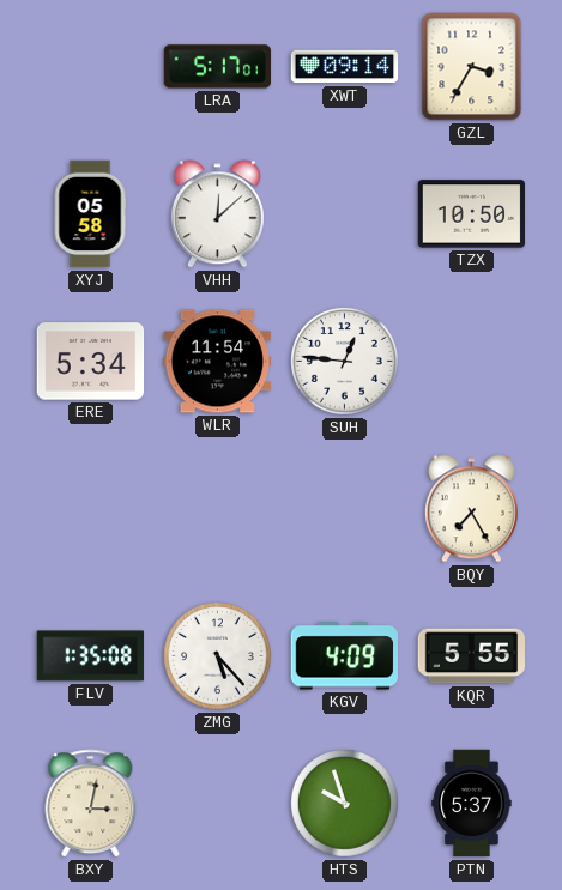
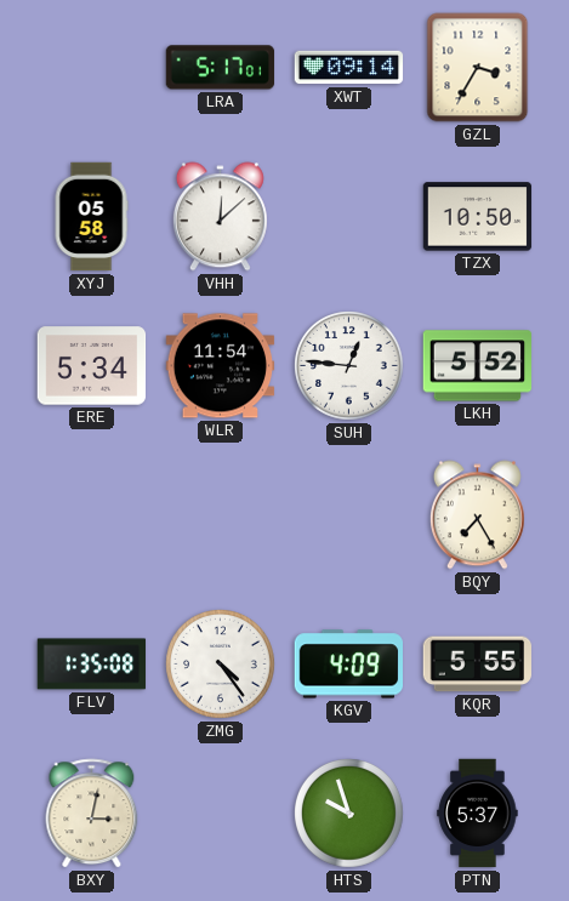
LKH: none -> 5:52 (478, 366)
ZMG: 5:23 -> 4:24 (221, 665)
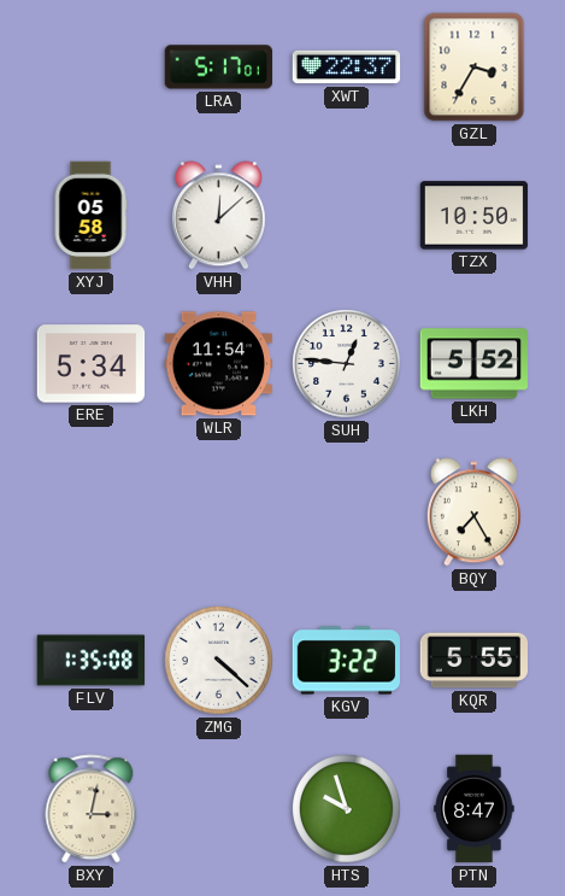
XWT: 09:14 -> 22:37 (347, 68)
ZMG: 4:24 -> 4:22 (219, 661)
KGV: 4:09 -> 3:22 (347, 661)
PTN: 5:37 -> 8:47 (475, 809)
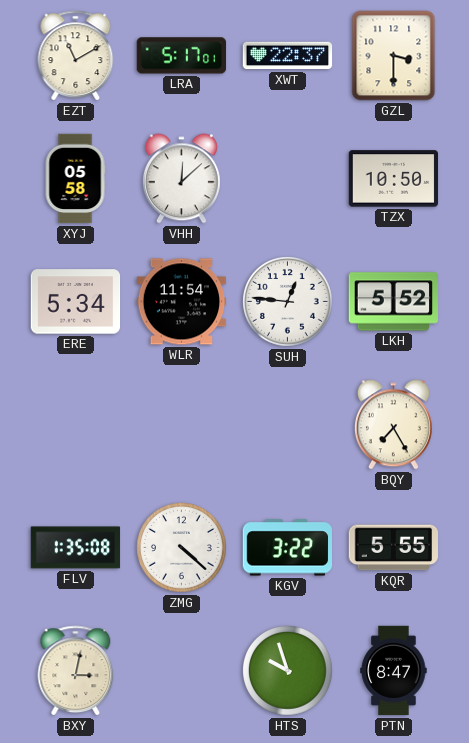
EZT: none -> 11:10 (76, 56)
GZL: 3:35 -> 3:30 (394, 56)
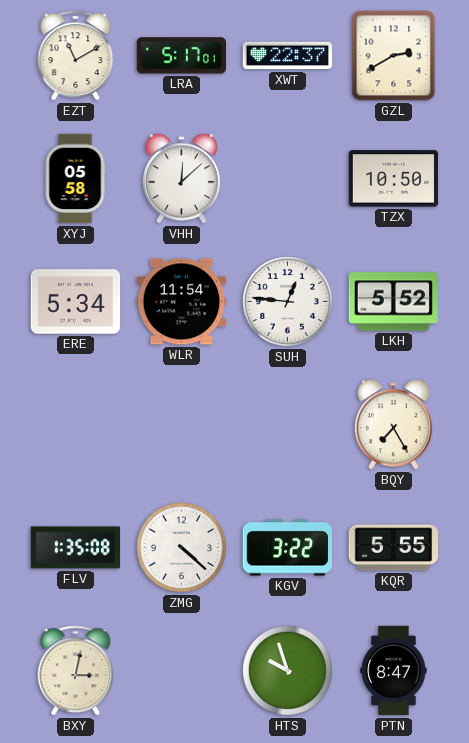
GZL: 3:30 -> 2:40 (394, 56)
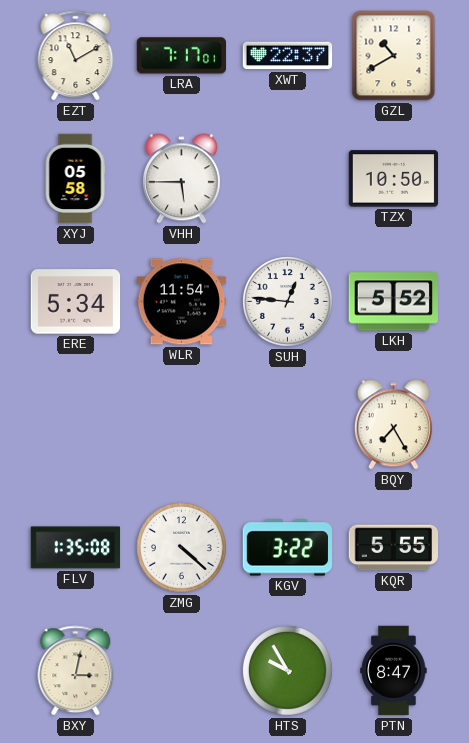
LRA: 5:17 -> 7:17 (182, 56)
GZL: 2:40 -> 10:40 (394, 56)
VHH: 12:08 -> 5:45 (181, 179)
HTS: 9:57 -> 9:55 (288, 671)
